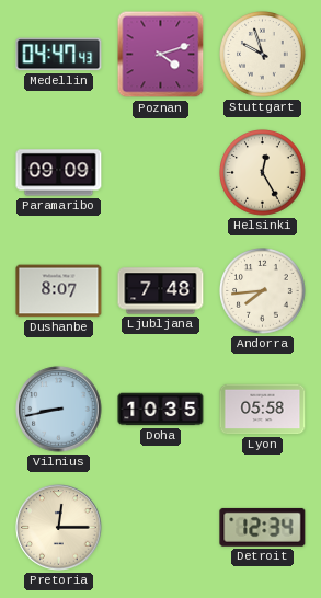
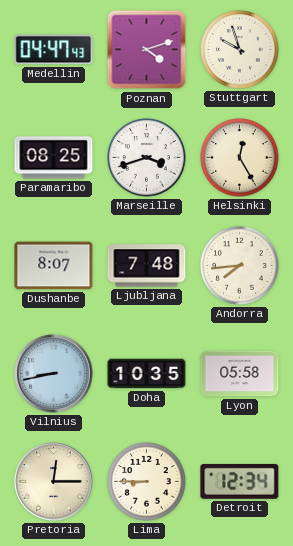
Paramaribo: 09:09 -> 08:25 (54, 158)
Marseille: none -> 3:42 (147, 158)
Lima: none -> 8:45 (147, 482)
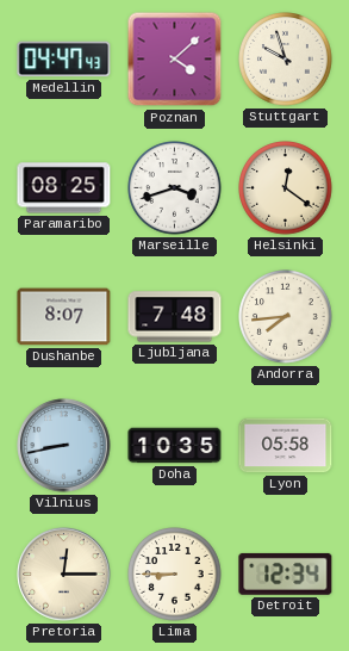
Poznan: 4:12 -> 4:08 (175, 60)
Helsinki: 12:25 -> 12:21 (286, 188)
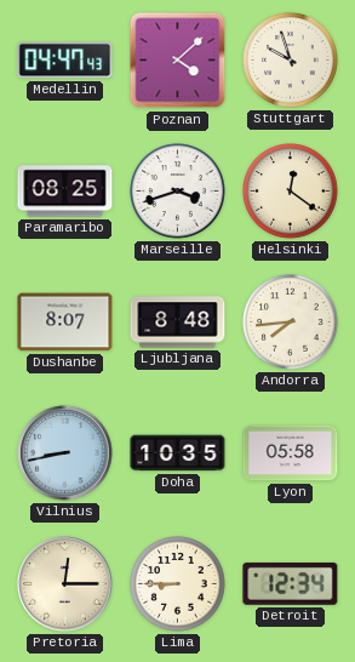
Ljubljana: 7:48 -> 8:48 (178, 323)
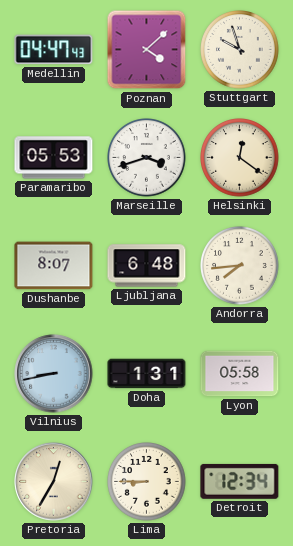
Paramaribo: 08:25 -> 05:53 (54, 158)
Ljubljana: 8:48 -> 6:48 (147, 266)
Doha: 10:35 -> 1:31 (147, 374)
Pretoria: 12:15 -> 12:35 (54, 482)
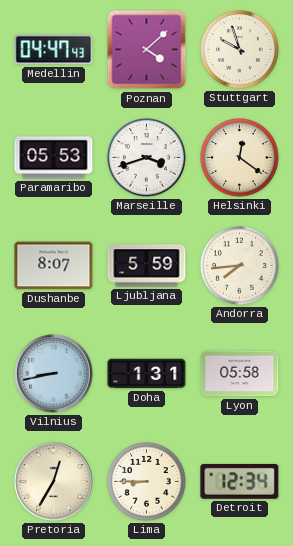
Ljubljana: 6:48 -> 5:59 (147, 266)
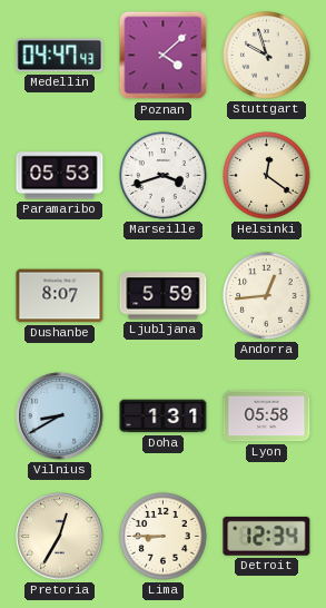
Andorra: 7:44 -> 12:44 (267, 296)
Vilnius: 8:43 -> 8:40 (60, 416)
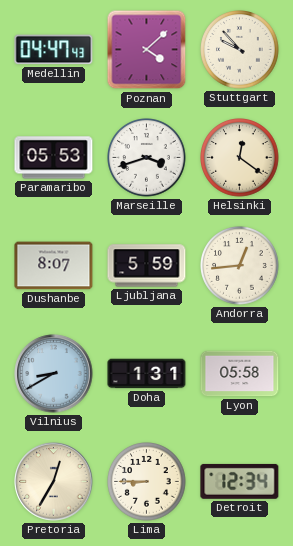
Stuttgart: 9:57 -> 9:53 (240, 50)
